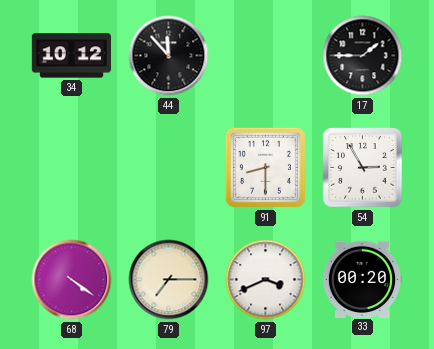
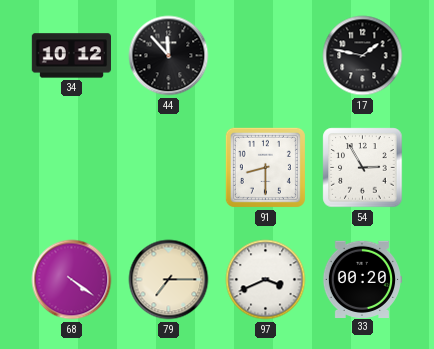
17: 1:45 -> 1:47 (363, 56)
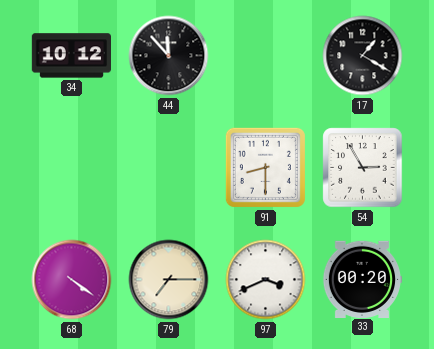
17: 1:47 -> 1:20 (363, 56)
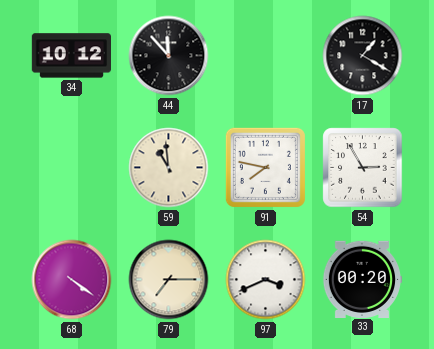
59: none -> 10:59 (169, 168)
91: 8:30 -> 7:47 (265, 167)
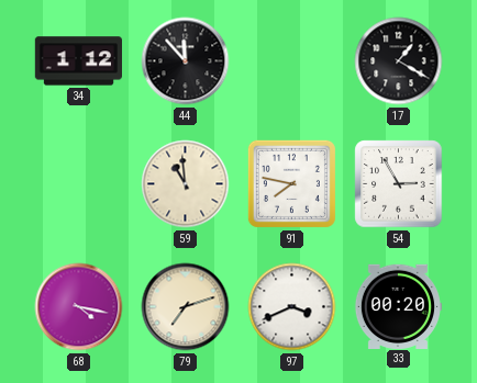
34: 10:12 -> 1:12 (78, 61)
68: 4:21 -> 4:17 (79, 307)
79: 7:15 -> 7:12 (186, 307)
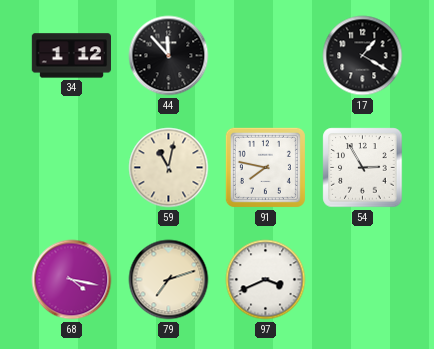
59: 10:59 -> 11:02 (169, 168)
33: 00:20 -> none (397, 306)
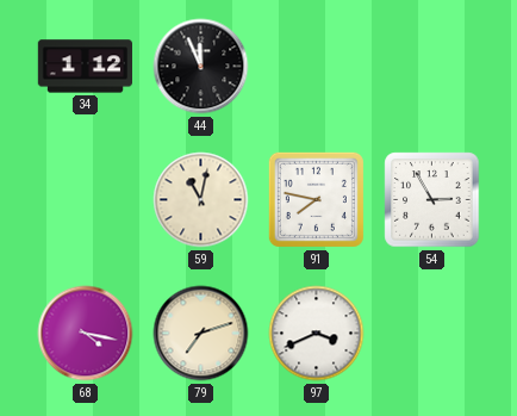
44: 11:53 -> 11:56 (201, 67)
17: 1:20 -> none (363, 56)
